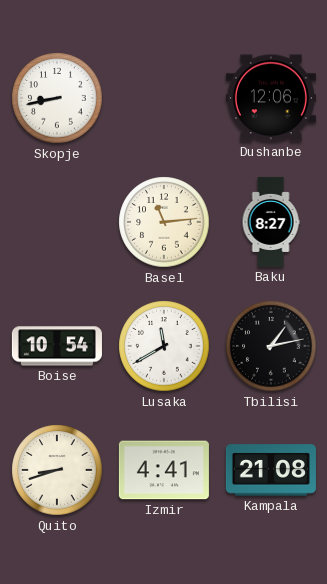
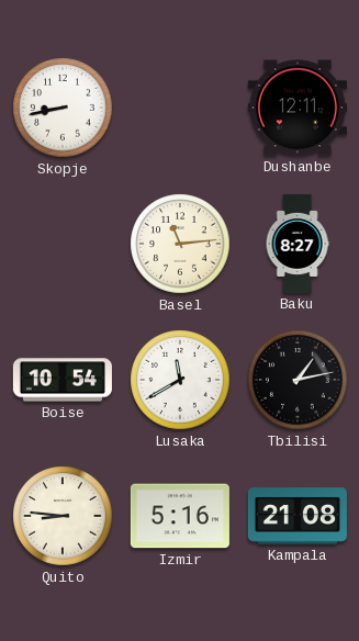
Dushanbe: 12:06 -> 12:11 (298, 108)
Quito: 8:42 -> 8:46 (63, 516)
Izmir: 4:41 -> 5:16 (180, 516)
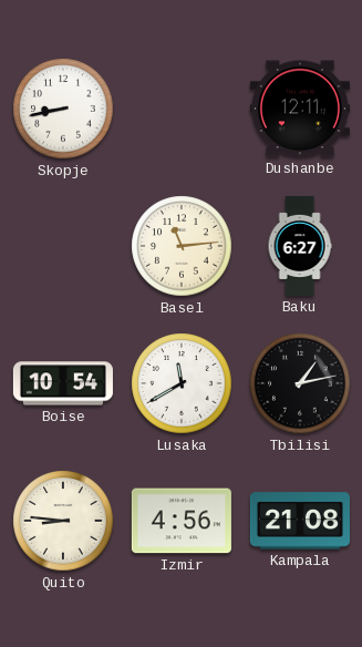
Baku: 8:27 -> 6:27 (300, 246)
Izmir: 5:16 -> 4:56 (182, 521)
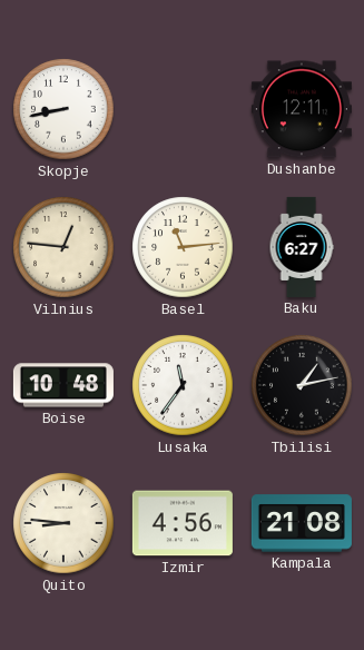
Vilnius: none -> 12:46 (63, 247)
Boise: 10:54 -> 10:48 (63, 385)
Lusaka: 11:40 -> 11:36 (183, 385)
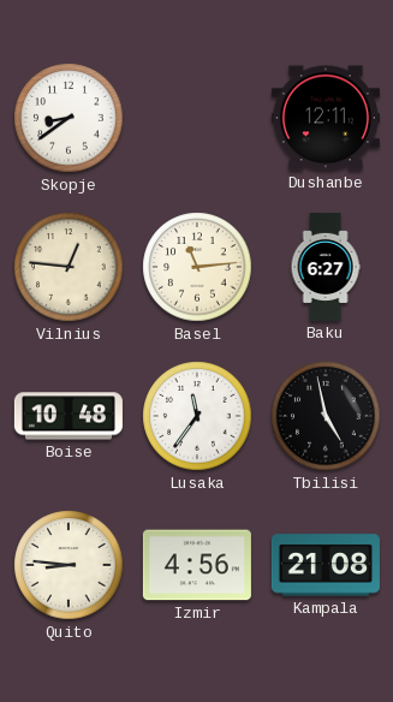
Skopje: 8:43 -> 8:39 (69, 118)
Tbilisi: 1:13 -> 4:58 (326, 416)
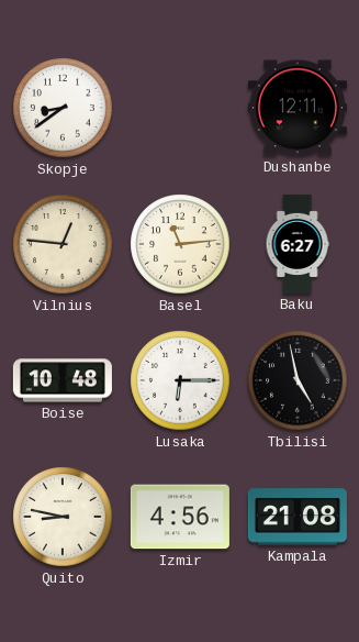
Lusaka: 11:36 -> 6:15 (180, 380)
Quito: 8:46 -> 8:47 (63, 517)
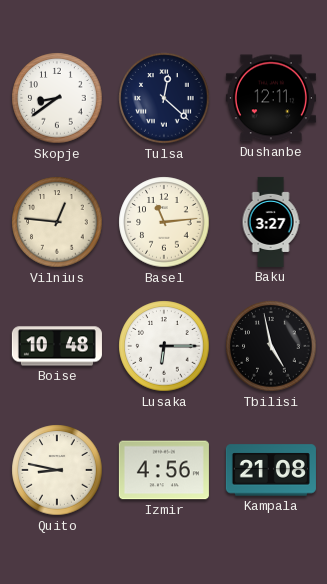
Tulsa: none -> 12:22 (164, 98)
Baku: 6:27 -> 3:27 (271, 222)
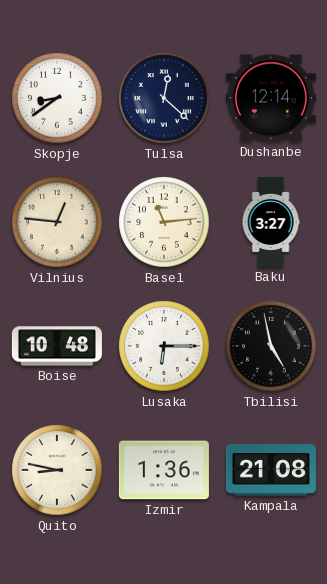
Dushanbe: 12:11 -> 12:14 (271, 98)
Izmir: 4:56 -> 1:36 (164, 470)
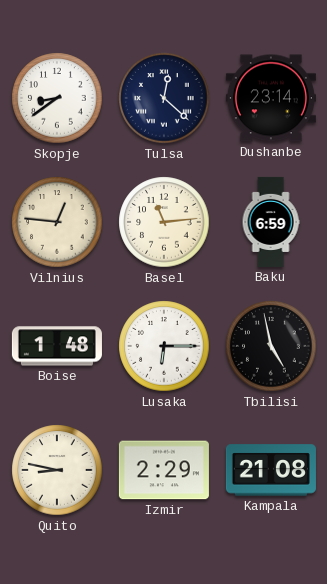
Dushanbe: 12:14 -> 23:14 (271, 98)
Baku: 3:27 -> 6:59 (271, 222)
Boise: 10:48 -> 1:48 (57, 346)
Izmir: 1:36 -> 2:29 (164, 470)
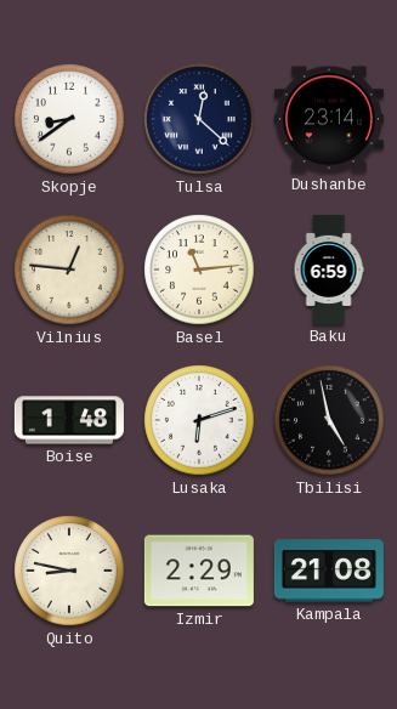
Lusaka: 6:15 -> 6:12 (199, 420)
